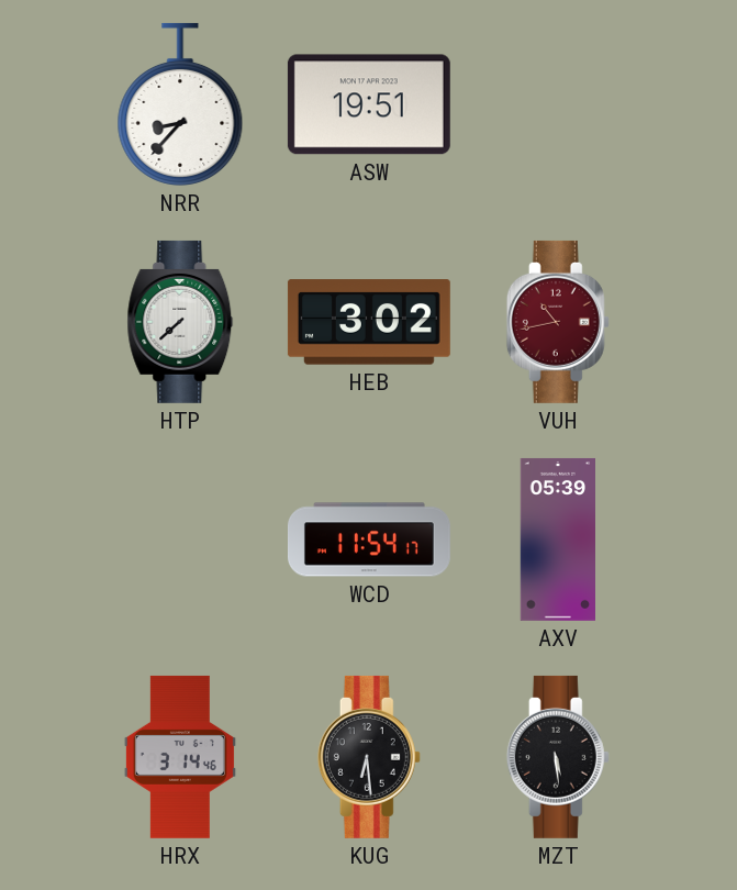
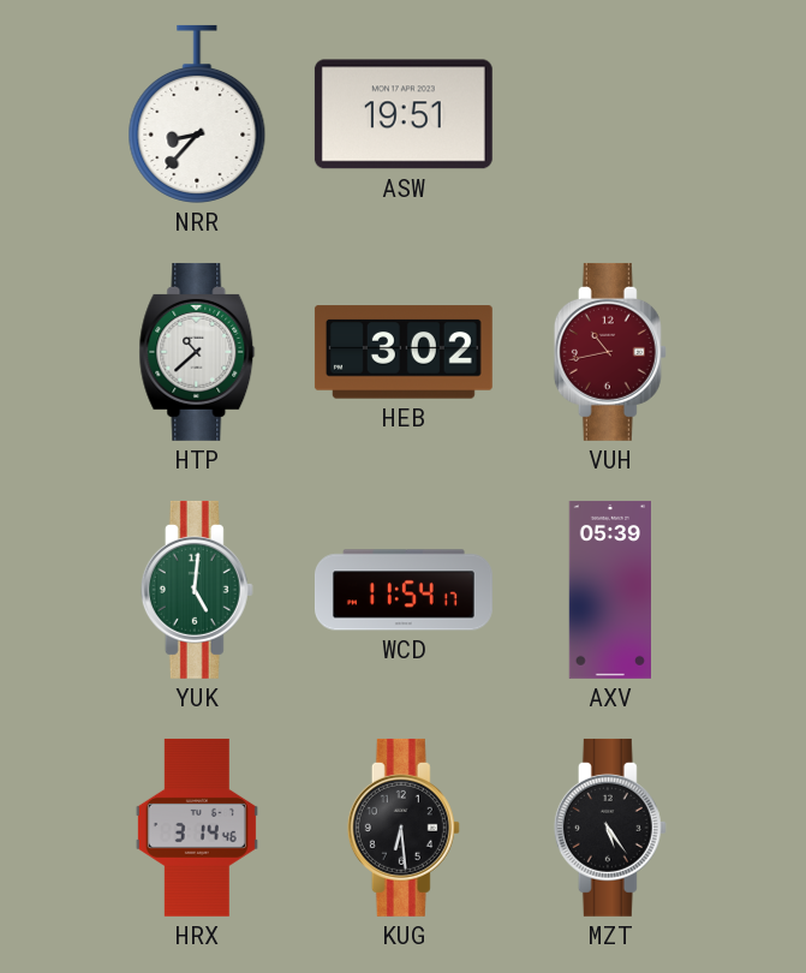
HTP: 7:38 -> 10:38 (197, 352)
YUK: none -> 5:01 (197, 590)
MZT: 5:29 -> 5:24 (610, 828)
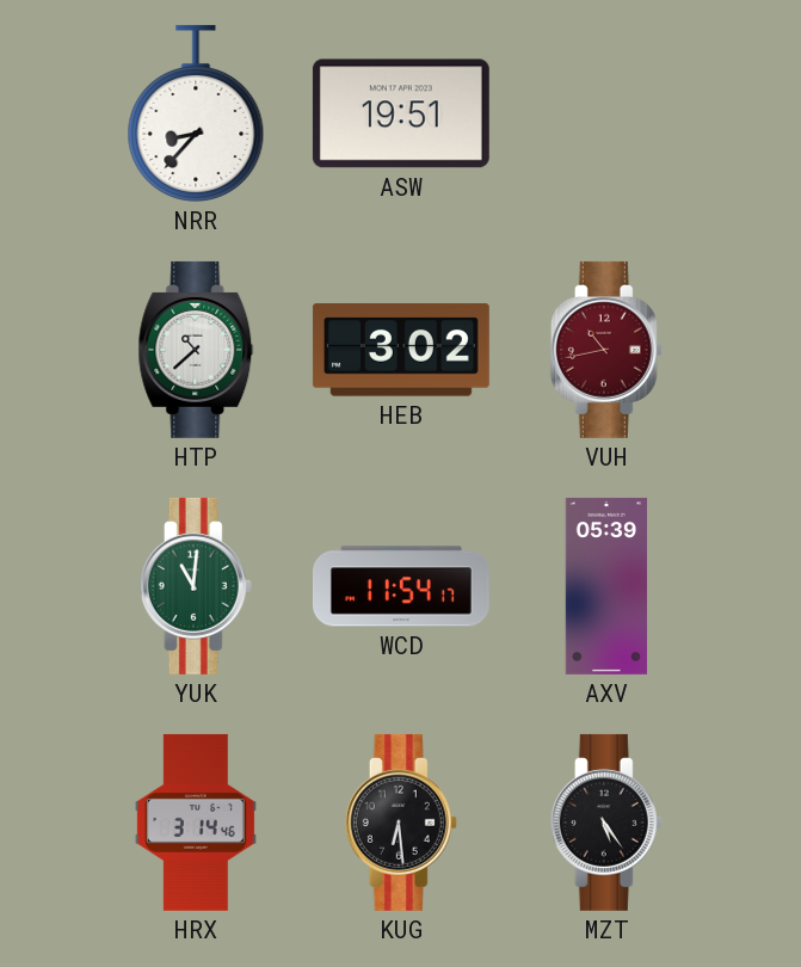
YUK: 5:01 -> 11:01 (196, 586)
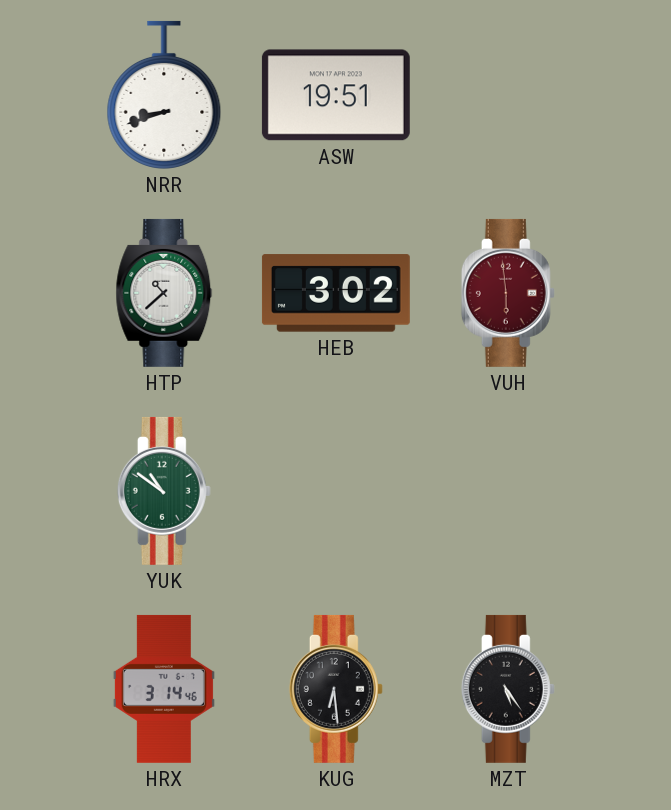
NRR: 8:37 -> 8:42 (164, 95)
VUH: 10:43 -> 5:59 (508, 293)
YUK: 11:01 -> 10:51 (164, 491)
WCD: 11:54 -> none (401, 586)
AXV: 05:39 -> none (605, 586)
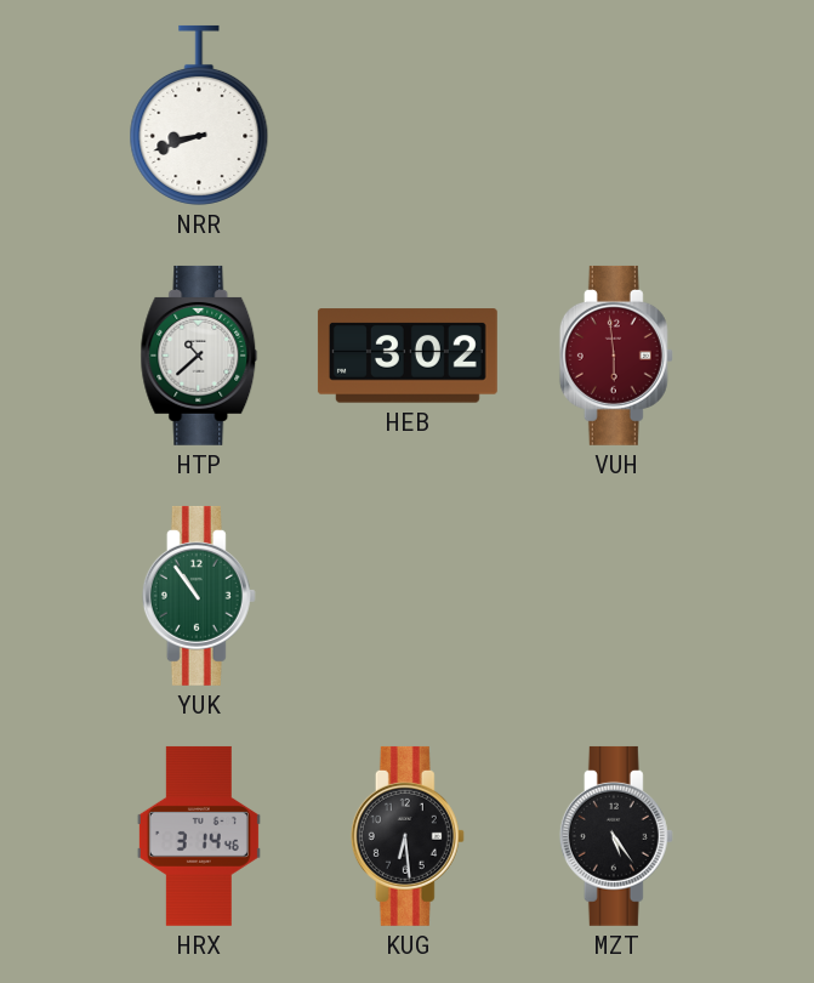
ASW: 19:51 -> none (336, 95)
YUK: 10:51 -> 10:54 (199, 596)
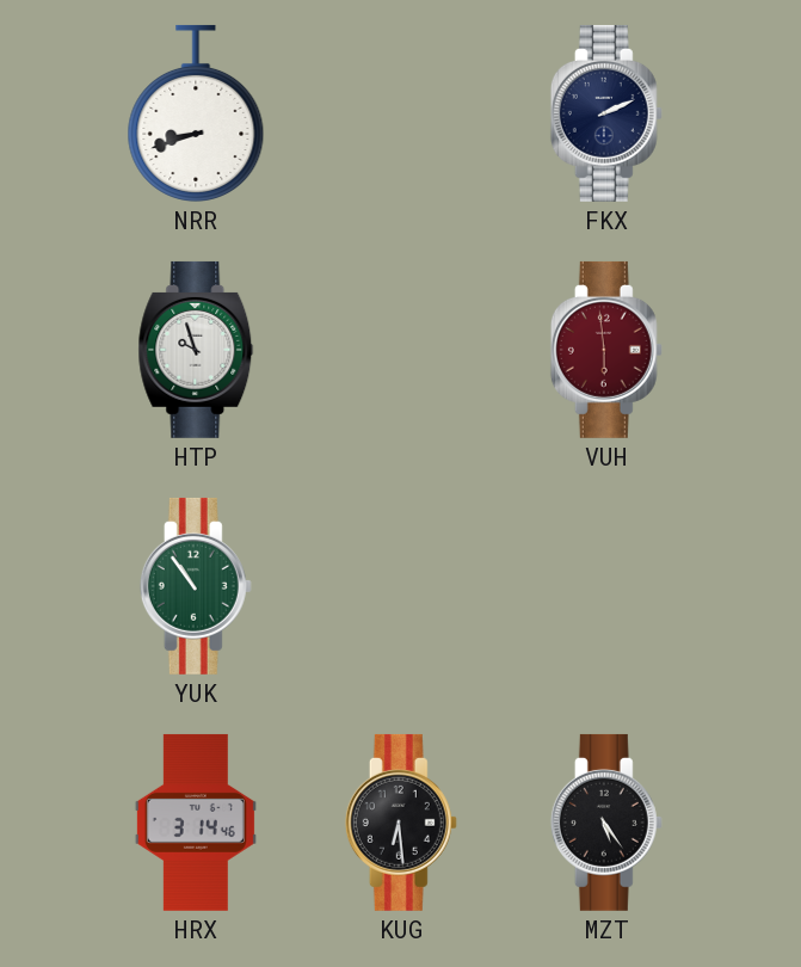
FKX: none -> 2:11 (606, 113)
HTP: 10:38 -> 9:57 (196, 350)
HEB: 3:02 -> none (408, 356)
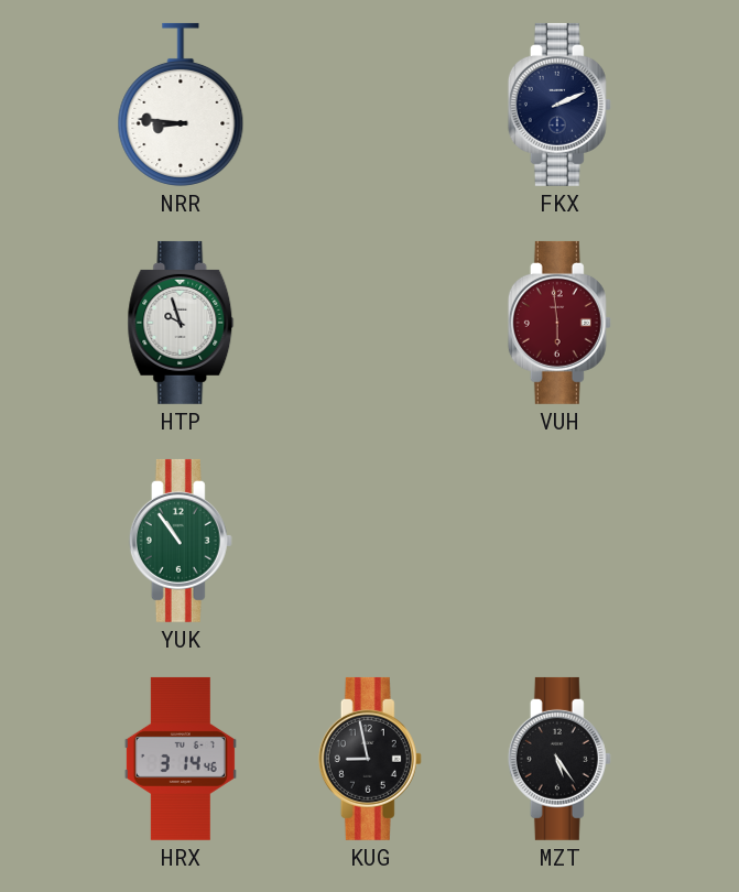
NRR: 8:42 -> 8:46 (181, 105)
KUG: 6:29 -> 8:58 (370, 759)
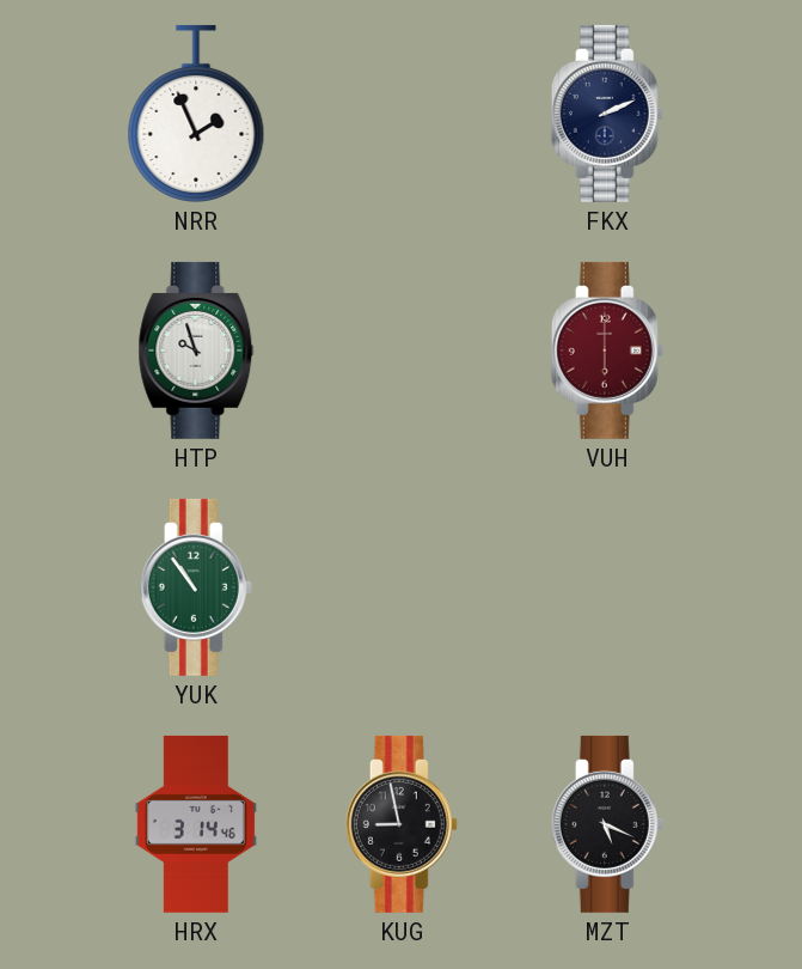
NRR: 8:46 -> 1:56 (196, 114)
VUH: 5:59 -> 6:00 (607, 351)
MZT: 5:24 -> 5:19 (607, 824)
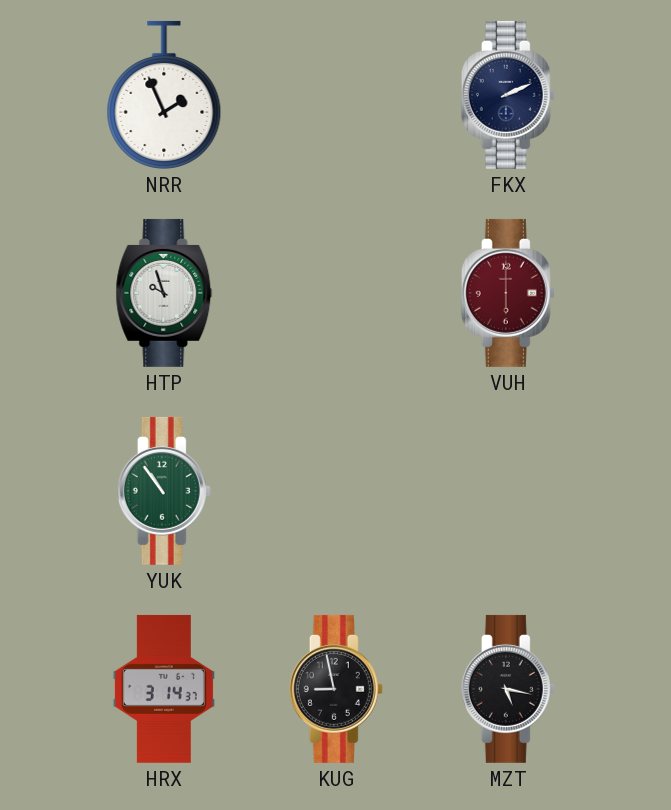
HRX: 3:14:46 -> 3:14:37 (164, 689)
MZT: 5:19 -> 5:17 (508, 689)
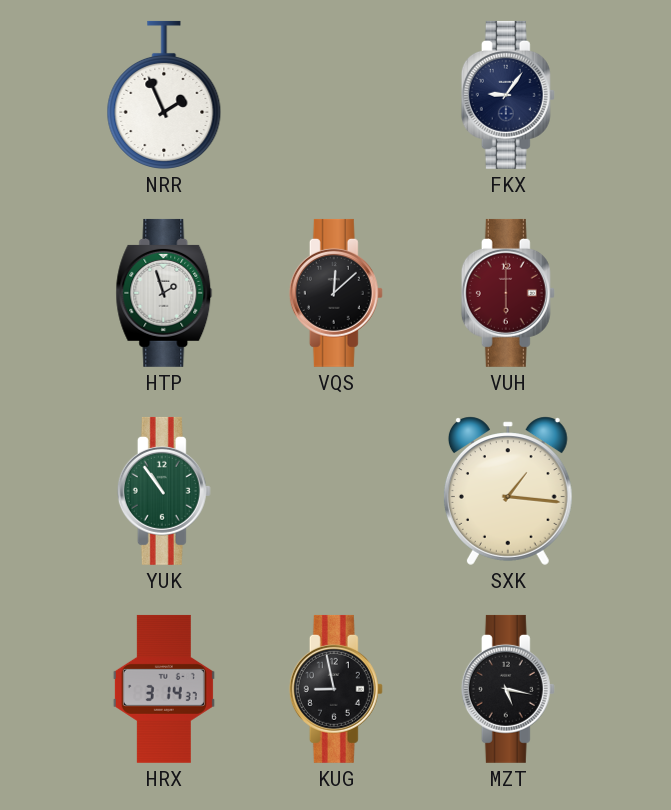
FKX: 2:11 -> 9:06 (508, 95)
HTP: 9:57 -> 1:57 (164, 293)
VQS: none -> 12:08 (336, 293)
SXK: none -> 1:16 (508, 491)
